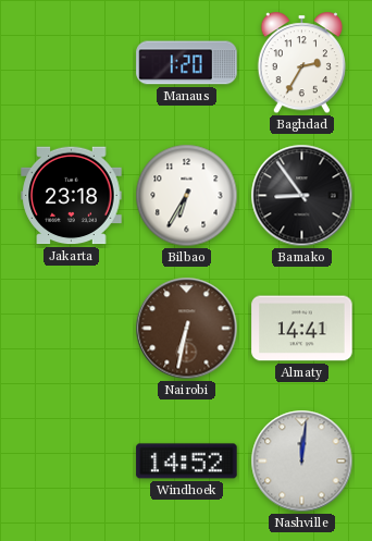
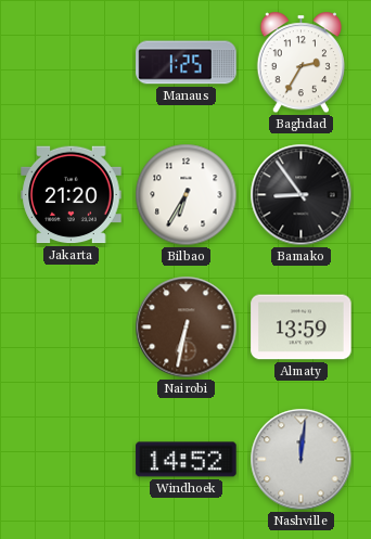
Manaus: 1:20 -> 1:25 (187, 63)
Jakarta: 23:18 -> 21:20 (72, 195)
Almaty: 14:41 -> 13:59 (302, 328)
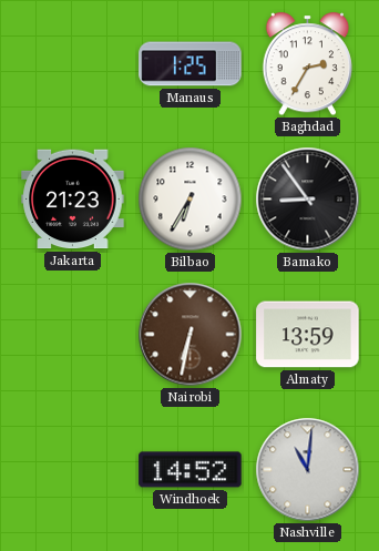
Jakarta: 21:20 -> 21:23 (73, 200)
Nashville: 12:01 -> 11:01 (308, 470)
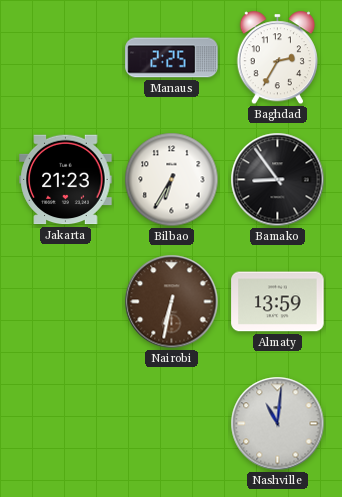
Manaus: 1:25 -> 2:25 (172, 58)
Windhoek: 14:52 -> none (191, 470)
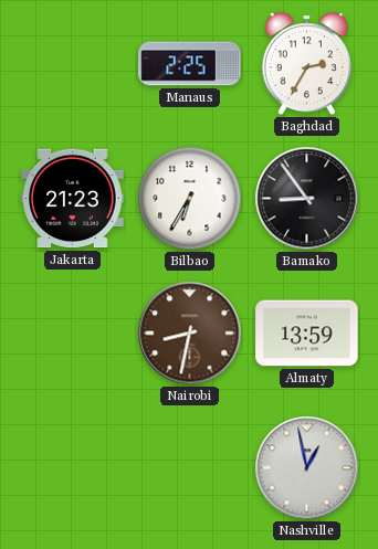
Nairobi: 6:32 -> 8:32 (190, 334)
Nashville: 11:01 -> 12:58 (307, 468)
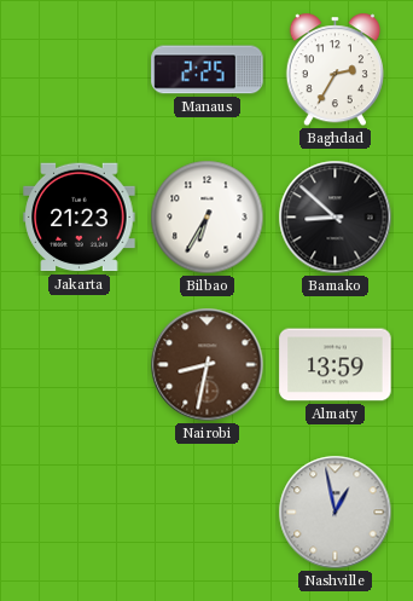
Bamako: 8:54 -> 8:52 (336, 218)
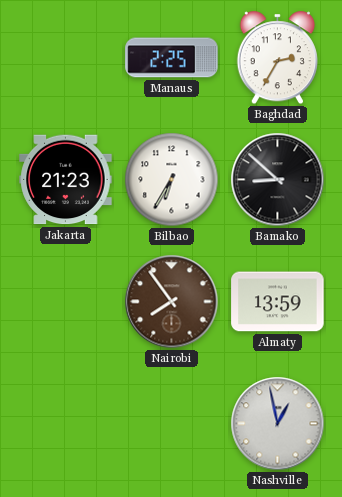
Nairobi: 8:32 -> 7:54 (172, 302)
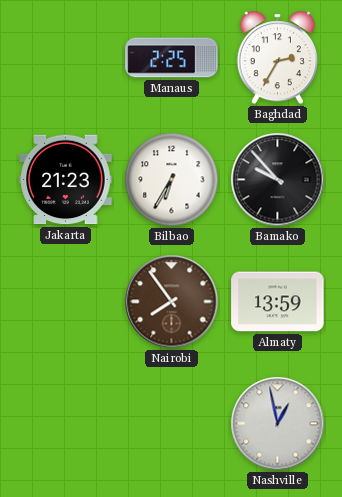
Bamako: 8:52 -> 9:53 (278, 180)
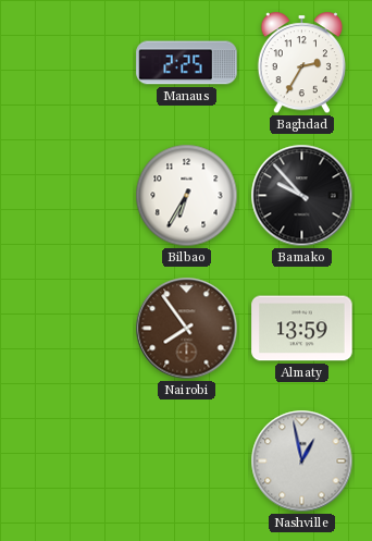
Jakarta: 21:23 -> none (66, 180)
